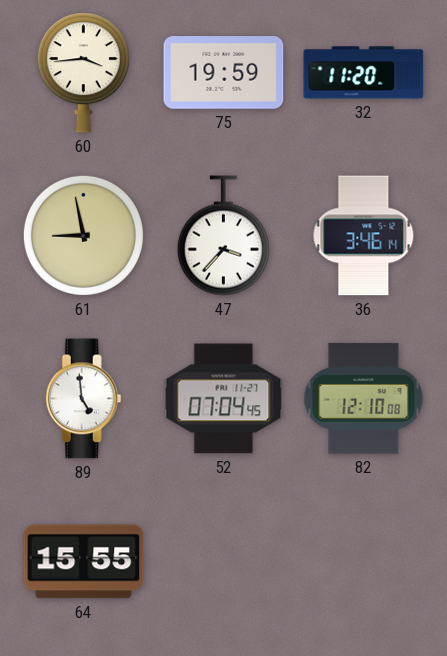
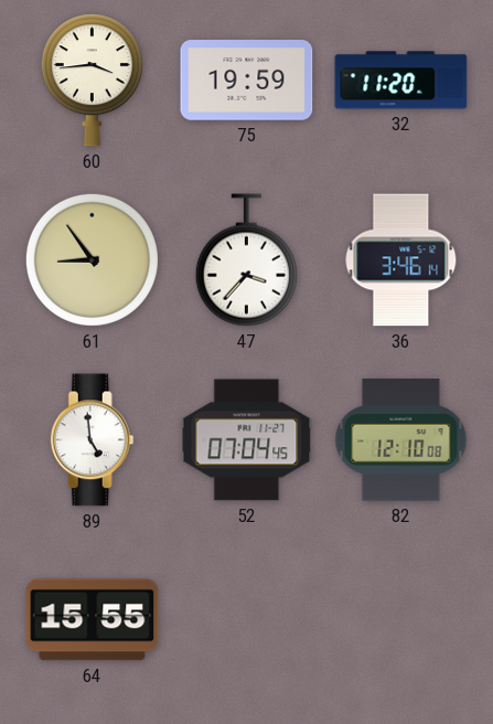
61: 8:58 -> 8:54 (92, 259)
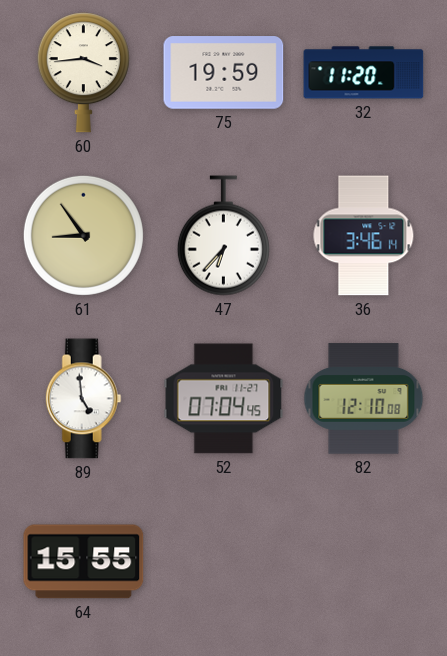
47: 3:37 -> 6:37 (223, 236)
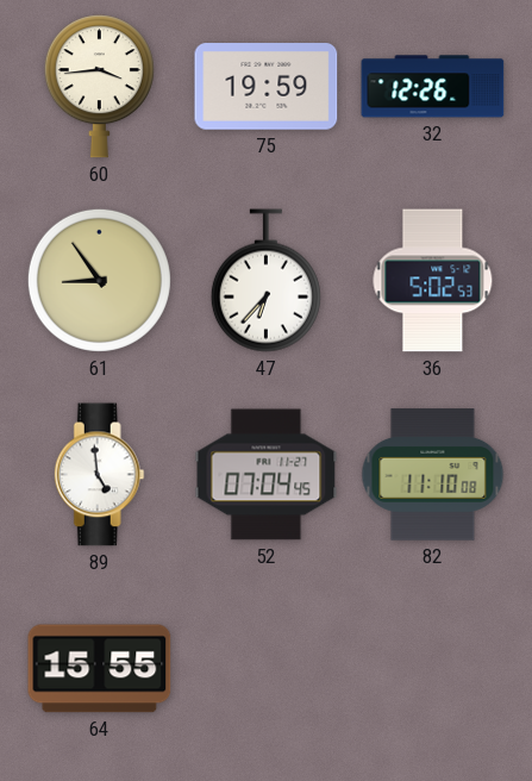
32: 11:20 -> 12:26 (433, 87)
36: 3:46 -> 5:02 (433, 281)
82: 12:10 -> 11:10 (433, 475)
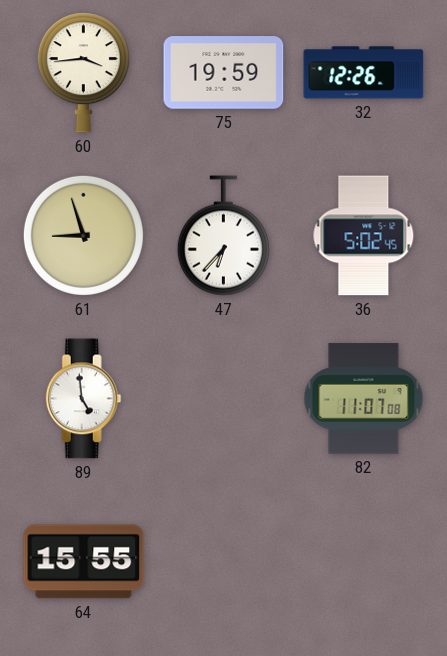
61: 8:54 -> 8:57 (83, 235)
36: 5:02:53 -> 5:02:45 (364, 236)
52: 07:04 -> none (267, 475)
82: 11:10 -> 11:07 (364, 399)
